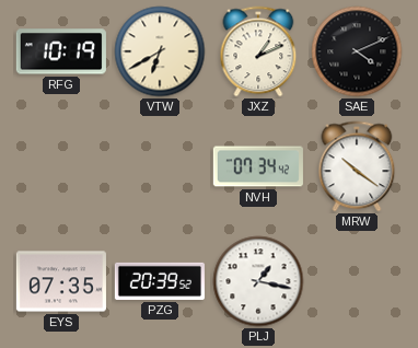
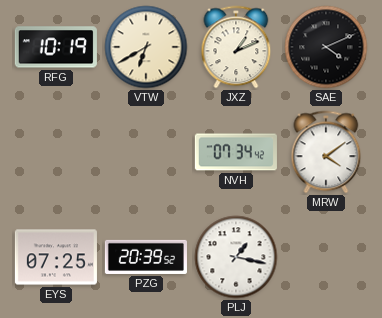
MRW: 10:21 -> 4:09 (326, 152)
EYS: 07:35 -> 07:25 (56, 257)
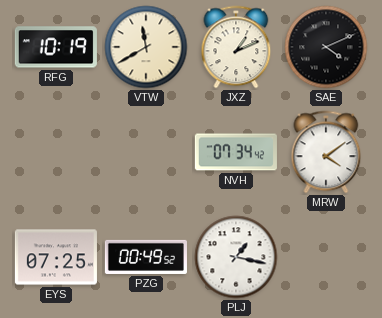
VTW: 6:40 -> 11:40 (146, 47)
PZG: 20:39 -> 00:49 (146, 257)
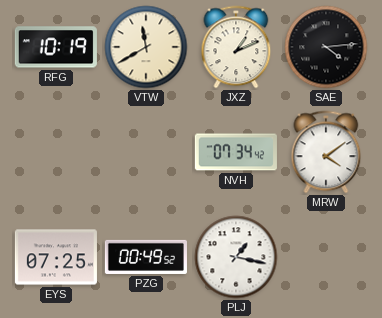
SAE: 4:11 -> 4:14 (326, 47)
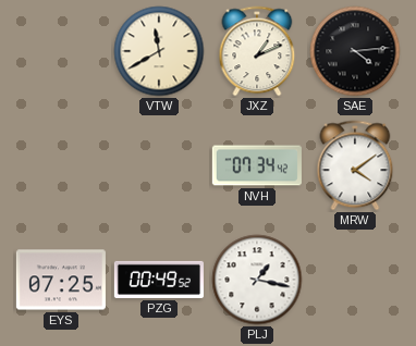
RFG: 10:19 -> none (56, 47)
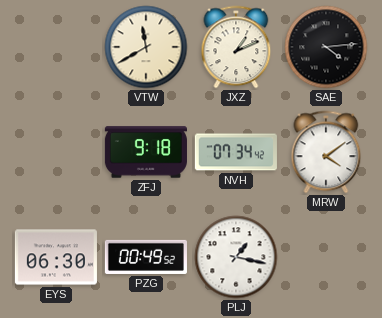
ZFJ: none -> 9:18 (146, 152)
EYS: 07:25 -> 06:30 (56, 257)
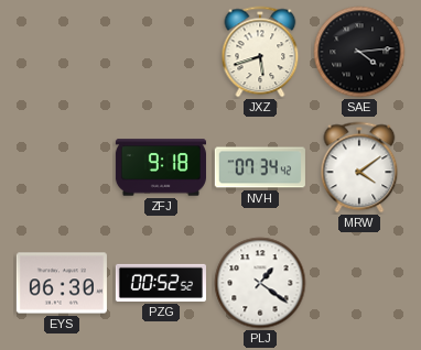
VTW: 11:40 -> none (146, 47)
JXZ: 1:11 -> 5:42 (260, 52)
PZG: 00:49 -> 00:52 (161, 283)
PLJ: 1:17 -> 1:21 (260, 283)
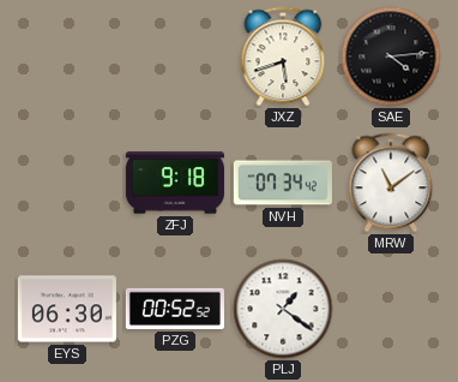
MRW: 4:09 -> 11:09 (391, 183)
